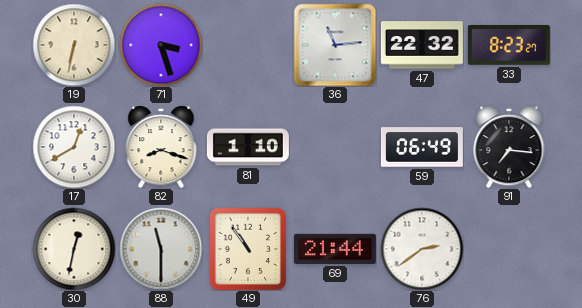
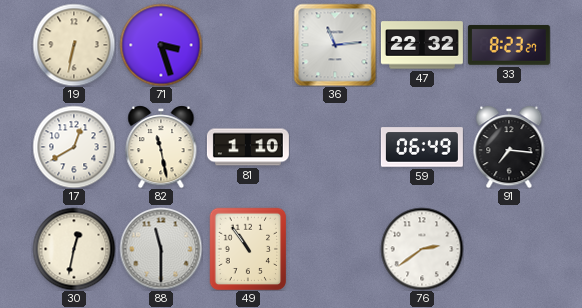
82: 8:18 -> 11:28 (161, 147)
69: 21:44 -> none (335, 249)
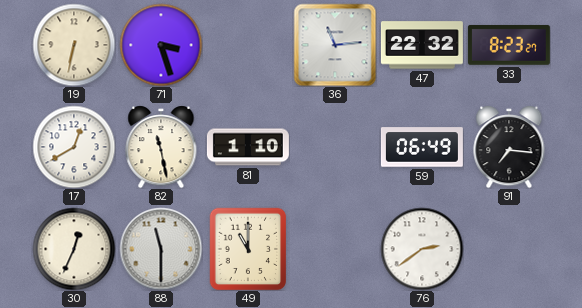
30: 12:32 -> 12:34 (74, 249)
49: 10:54 -> 11:00 (248, 249)
